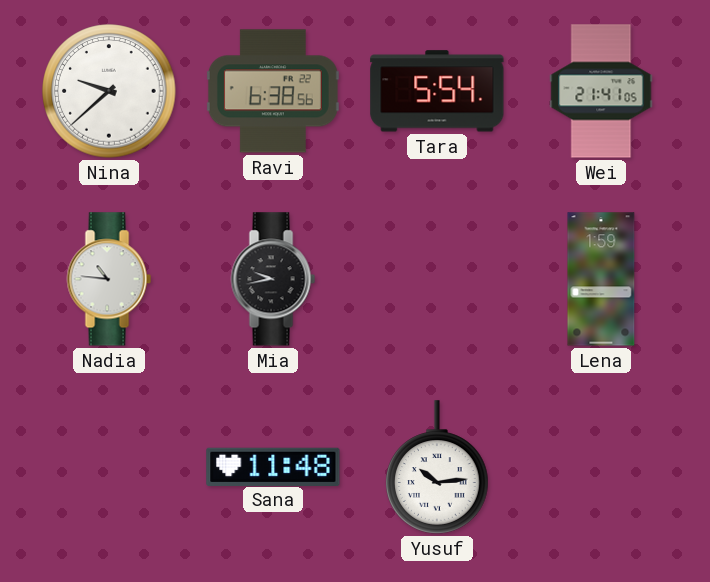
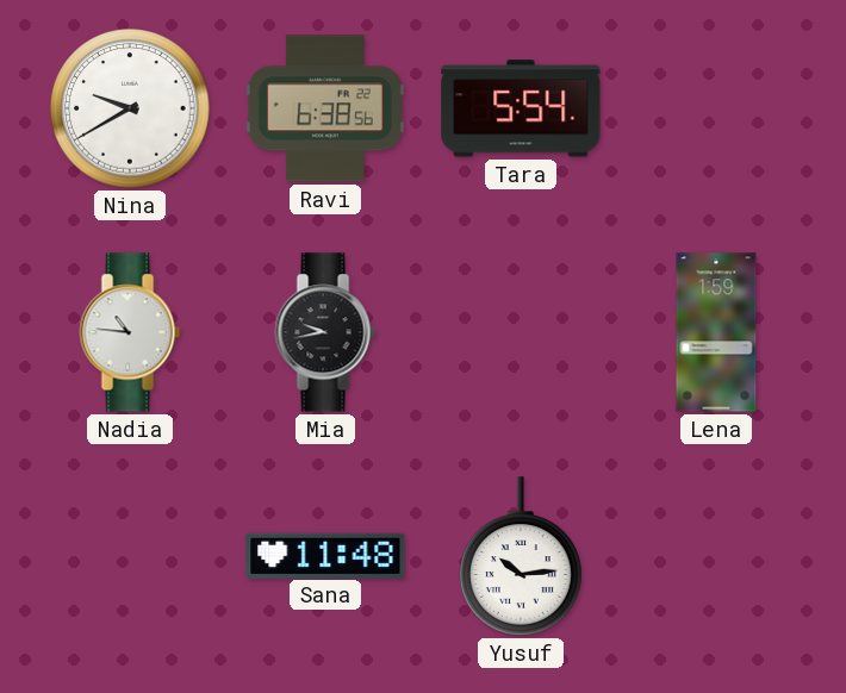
Nina: 9:38 -> 9:40 (130, 108)
Wei: 21:41 -> none (601, 91)
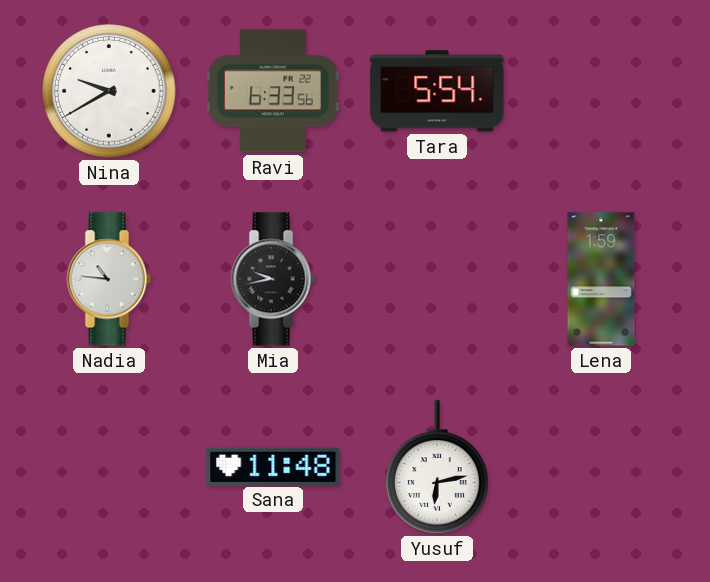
Ravi: 6:38 -> 6:33 (273, 91)
Yusuf: 10:14 -> 6:13 (438, 467)
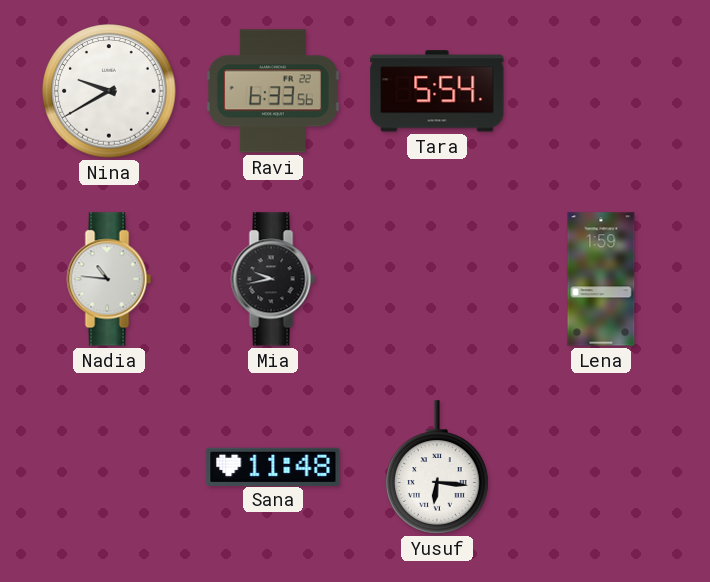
Yusuf: 6:13 -> 6:16 (438, 467)
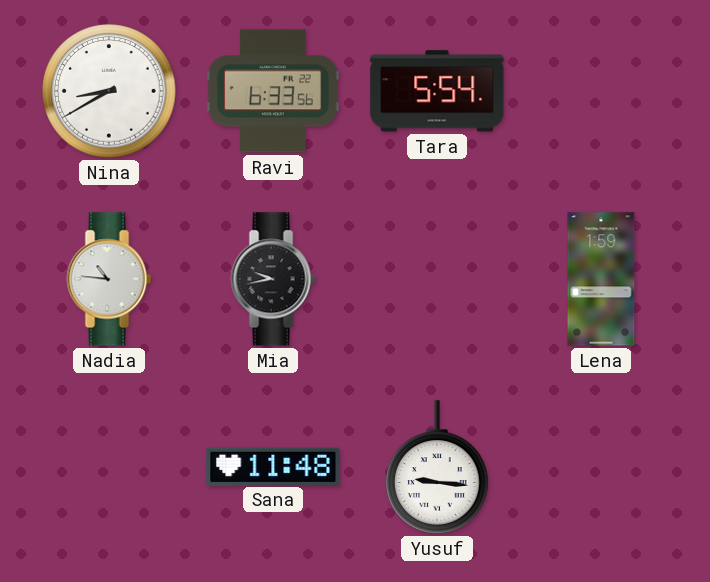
Nina: 9:40 -> 8:40 (109, 91)
Yusuf: 6:16 -> 9:16 (438, 467)
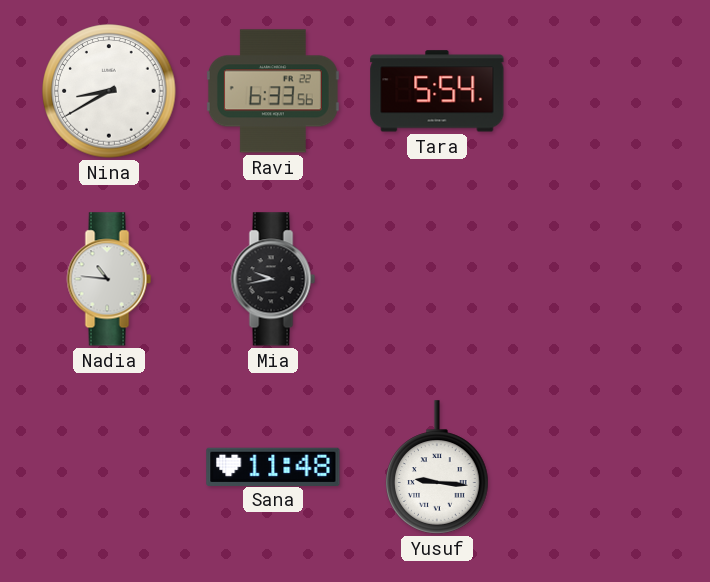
Lena: 1:59 -> none (601, 279)
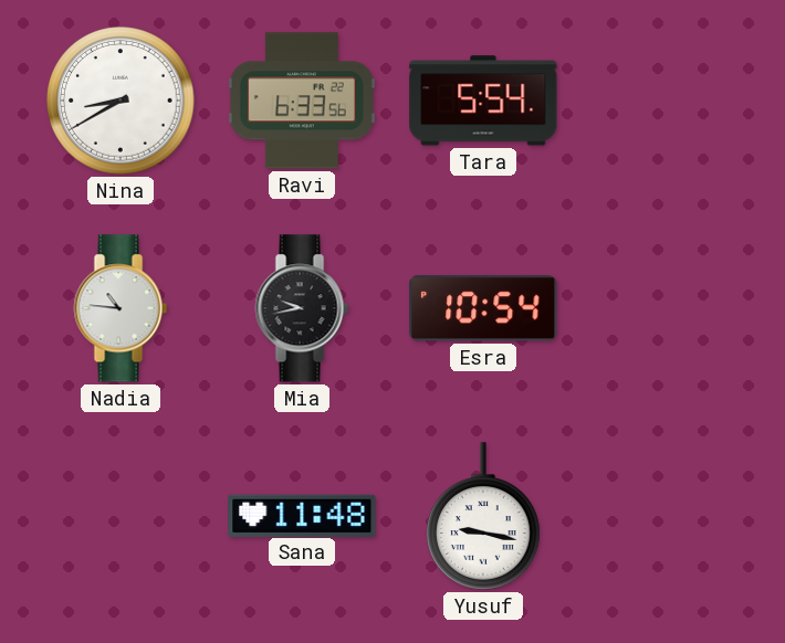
Esra: none -> 10:54 (483, 308)
Yusuf: 9:16 -> 9:17 (484, 516)
